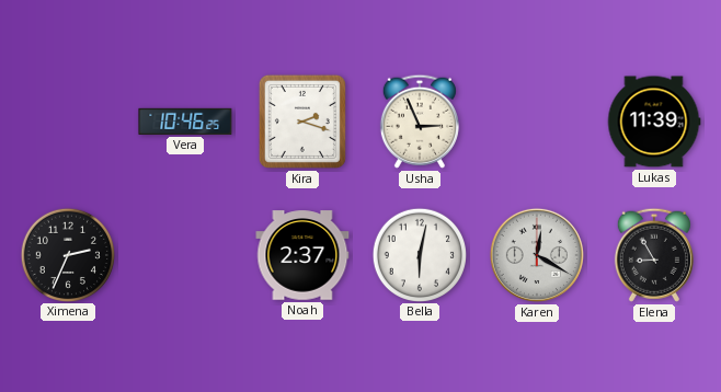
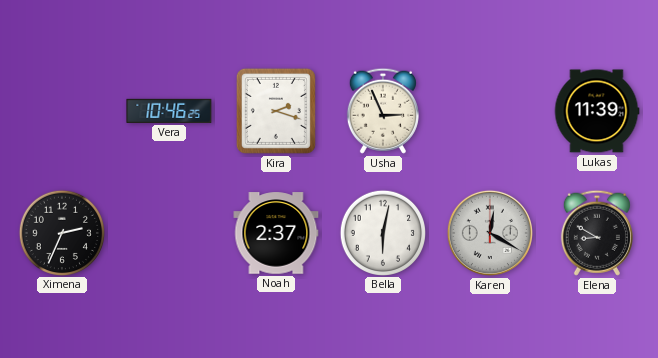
Elena: 8:55 -> 8:50 (597, 233)
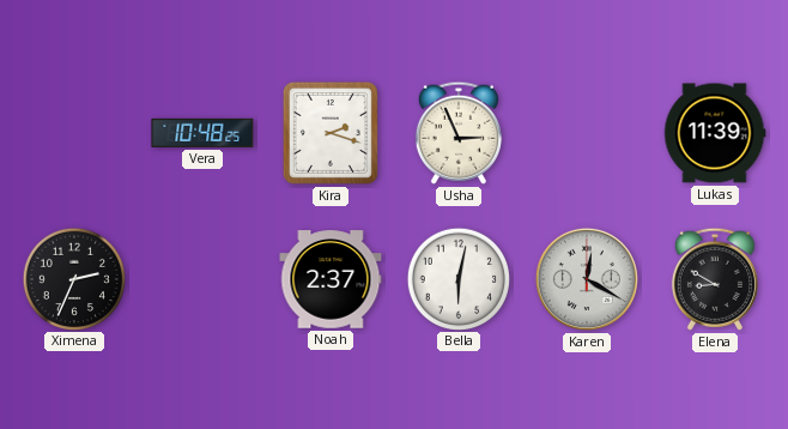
Vera: 10:46 -> 10:48 (202, 133)
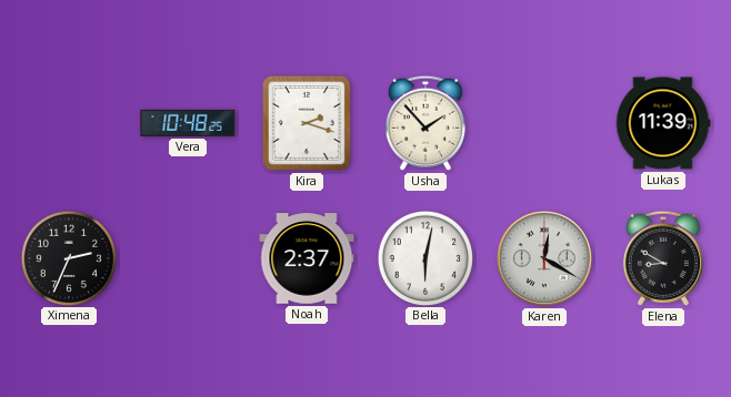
Usha: 2:56 -> 1:53 (425, 123)
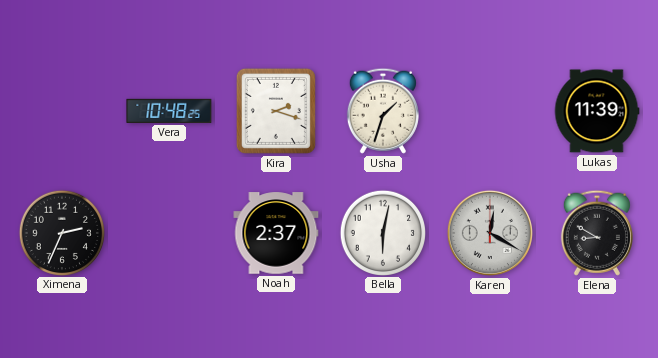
Usha: 1:53 -> 1:33 (383, 111)
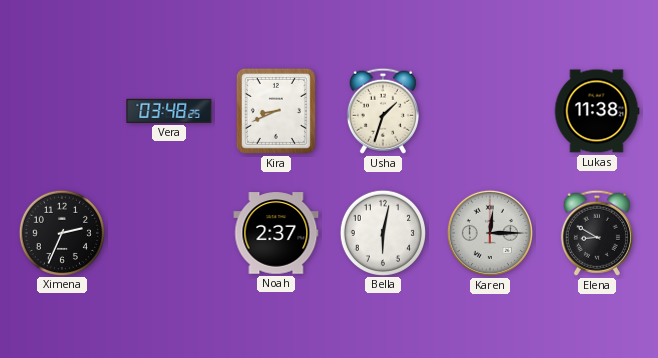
Vera: 10:48 -> 03:48 (169, 111)
Kira: 2:18 -> 8:41 (276, 111)
Lukas: 11:39 -> 11:38 (597, 111)
Karen: 12:20 -> 12:15 (490, 233)
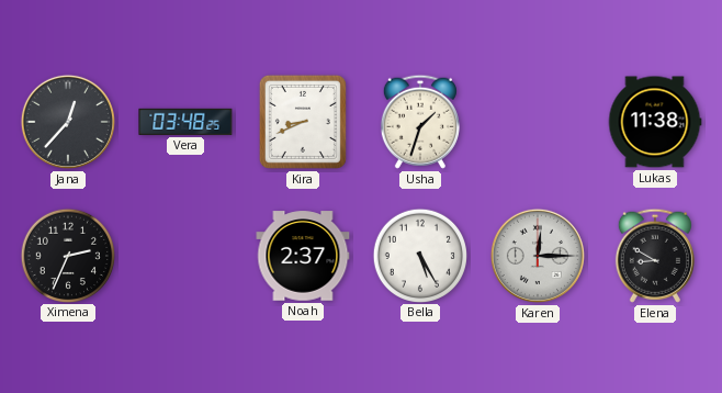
Jana: none -> 12:37 (68, 122)
Bella: 6:02 -> 5:25 (419, 255)
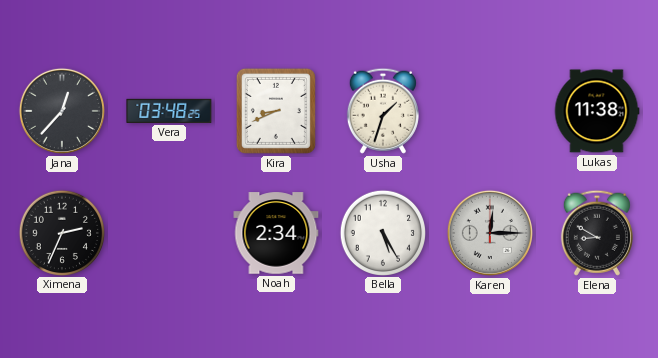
Noah: 2:37 -> 2:34 (276, 233)
